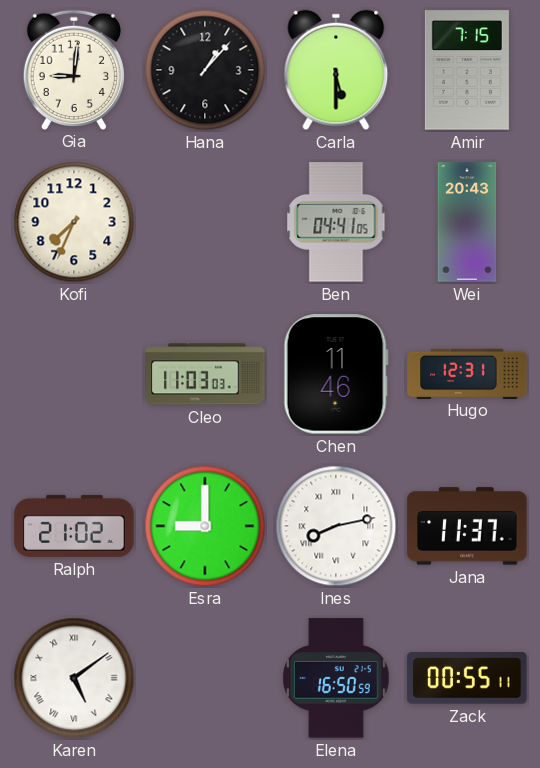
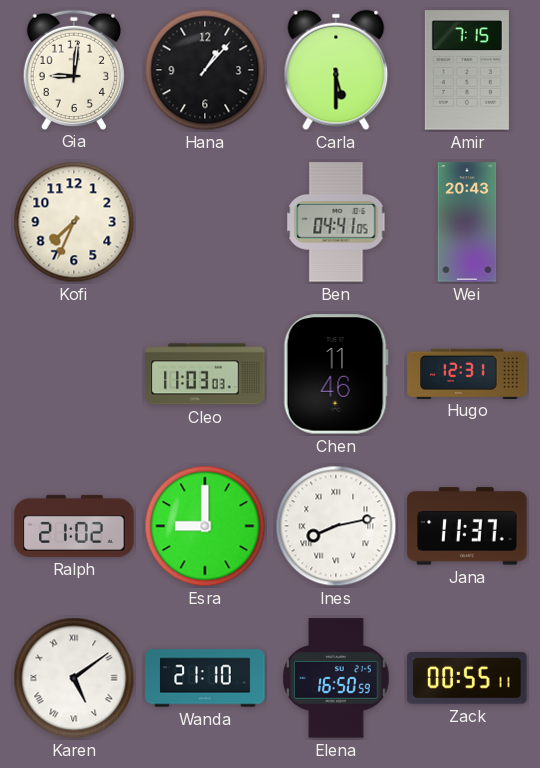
Wanda: none -> 21:10 (205, 678)
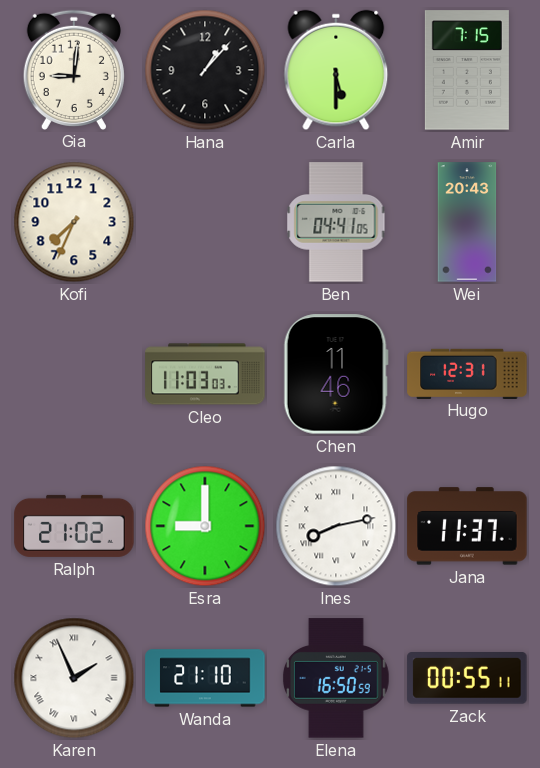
Karen: 5:09 -> 1:56 (74, 678)
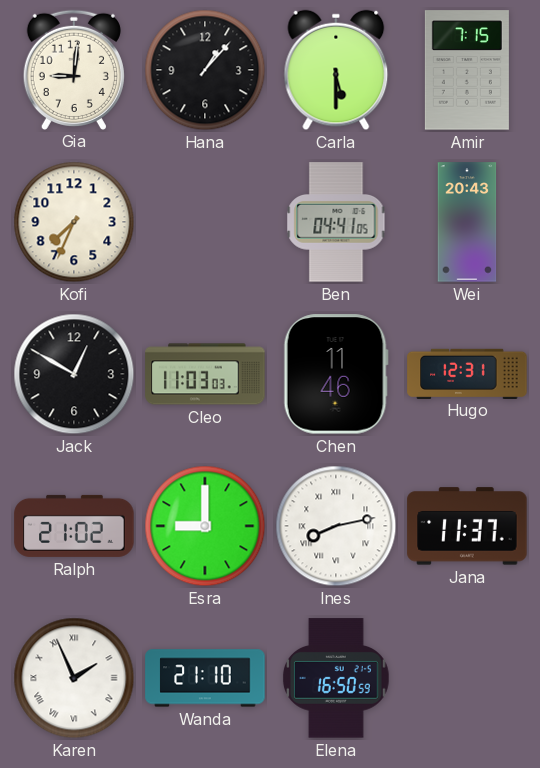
Jack: none -> 12:50 (74, 374)
Zack: 00:55 -> none (467, 679)
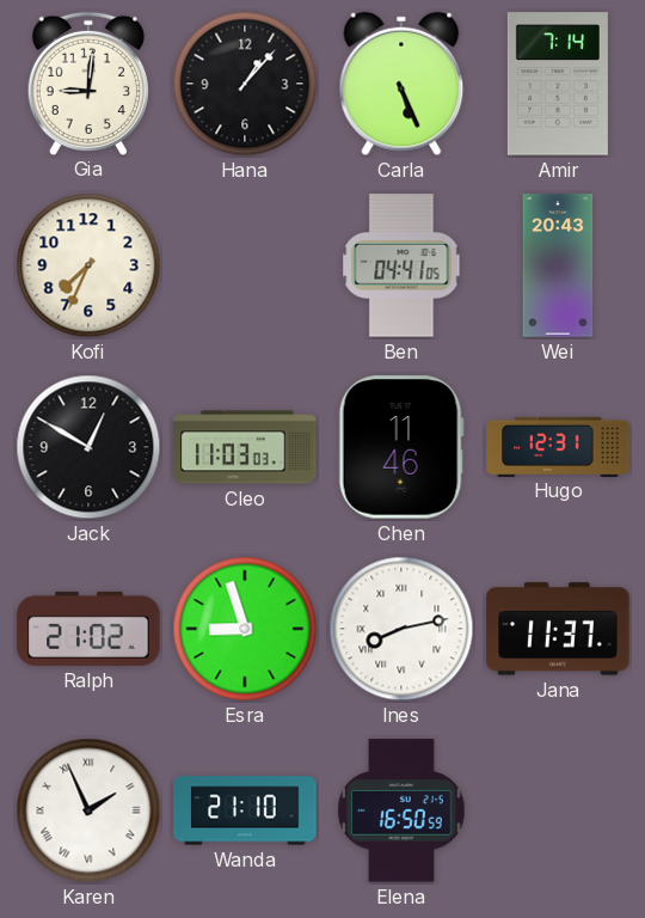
Carla: 5:30 -> 5:26 (401, 84)
Amir: 7:15 -> 7:14 (558, 84)
Esra: 9:00 -> 8:57 (245, 629)
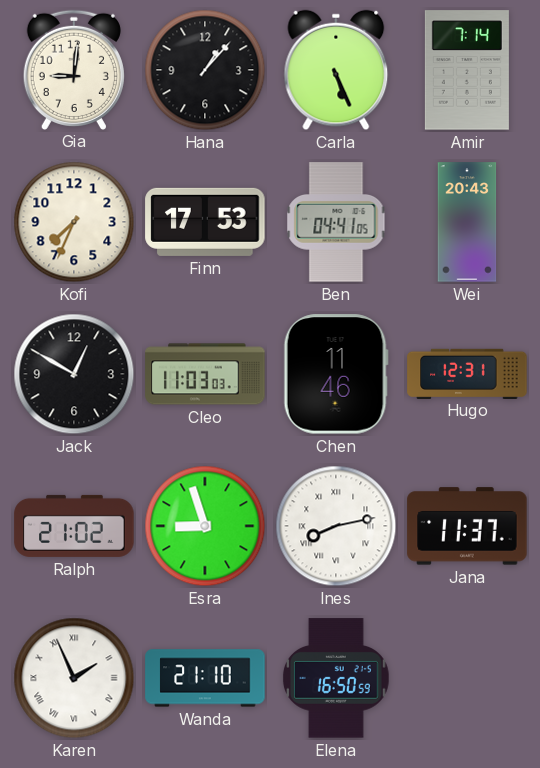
Finn: none -> 17:53 (205, 222)
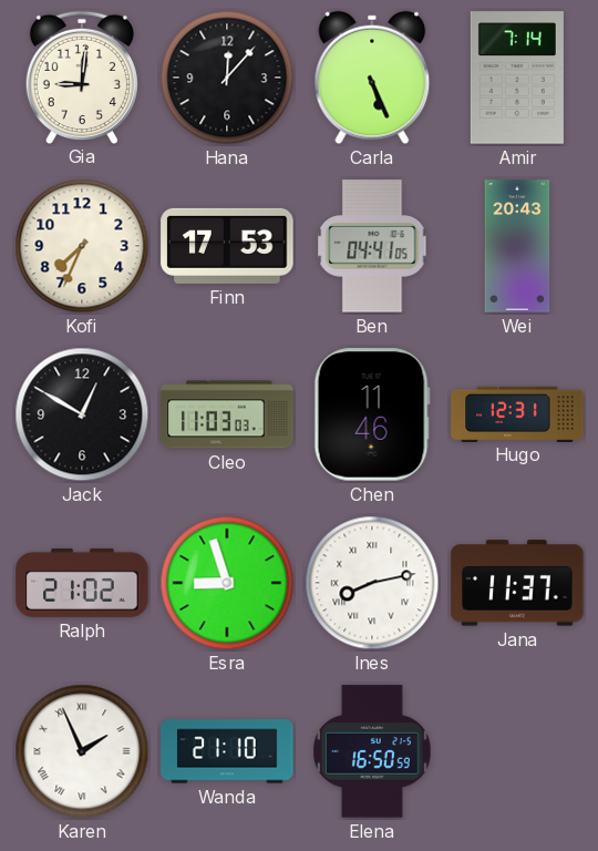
Hana: 1:07 -> 12:07 (227, 78)
